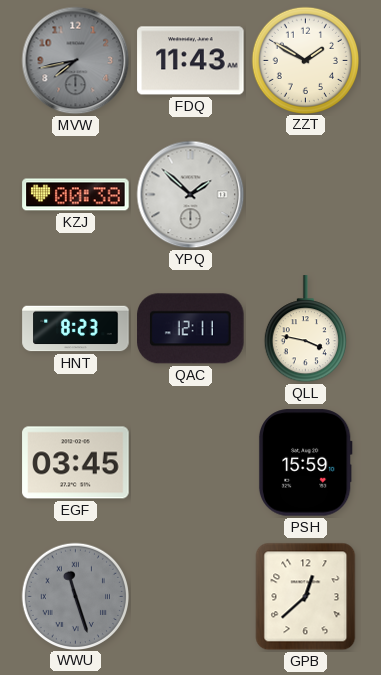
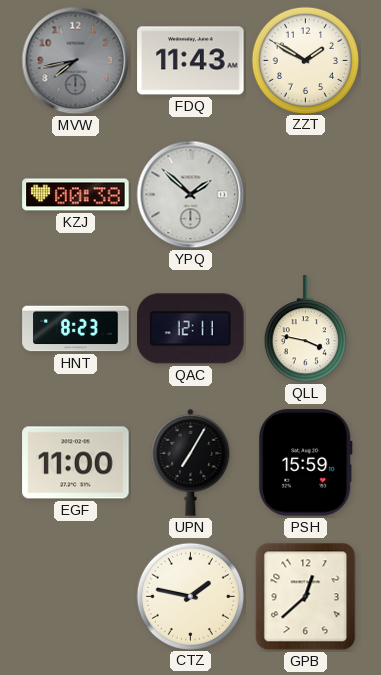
EGF: 03:45 -> 11:00 (76, 463)
UPN: none -> 7:05 (191, 462)
WWU: 11:27 -> none (75, 596)
CTZ: none -> 1:47 (190, 596)
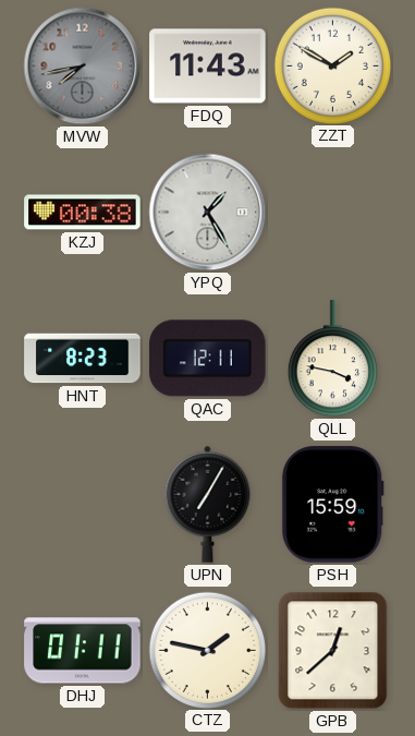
YPQ: 1:52 -> 1:25 (208, 213)
EGF: 11:00 -> none (76, 463)
DHJ: none -> 01:11 (83, 651)
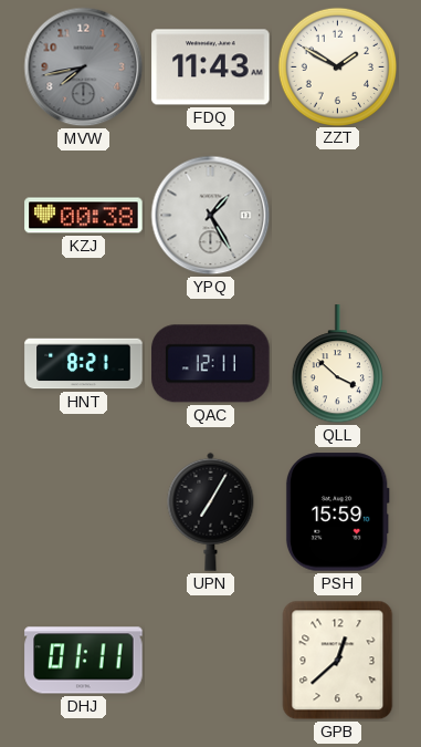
HNT: 8:23 -> 8:21 (84, 364)
QLL: 3:47 -> 3:52 (337, 364)
CTZ: 1:47 -> none (207, 650)
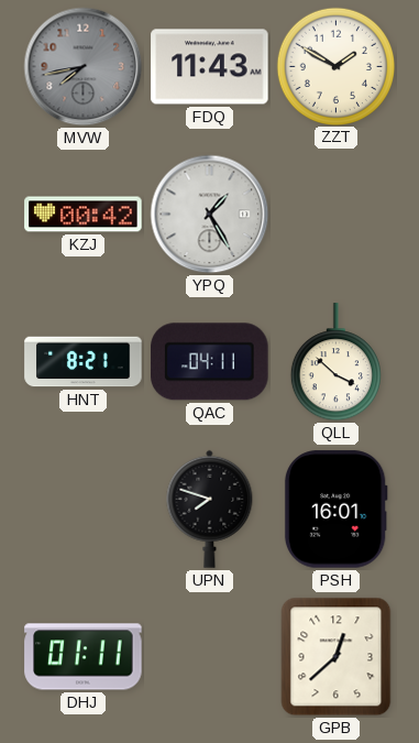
KZJ: 00:38 -> 00:42 (84, 215)
QAC: 12:11 -> 04:11 (210, 362)
UPN: 7:05 -> 7:48 (210, 509)
PSH: 15:59 -> 16:01 (335, 510)
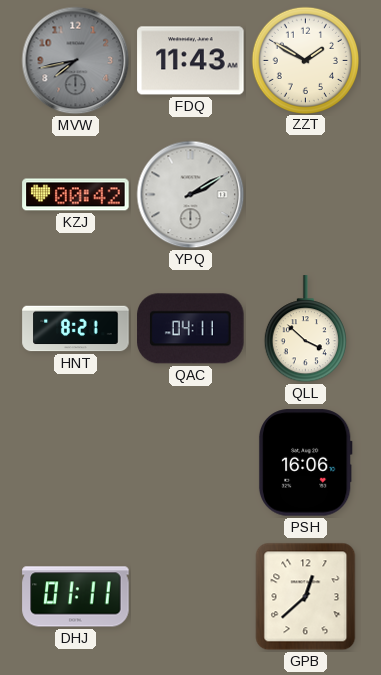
YPQ: 1:25 -> 2:10 (191, 195)
UPN: 7:48 -> none (210, 509)
PSH: 16:01 -> 16:06 (305, 463)
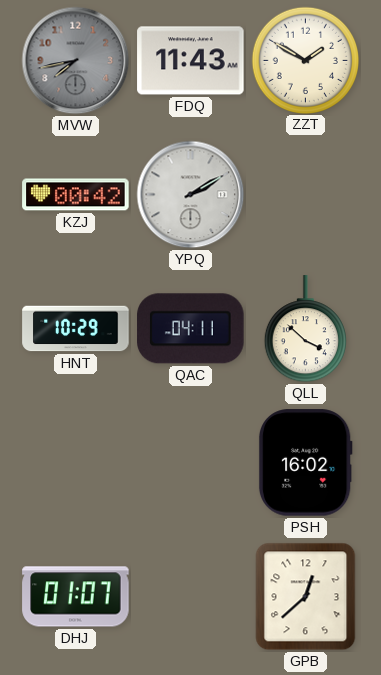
HNT: 8:21 -> 10:29 (76, 329)
PSH: 16:06 -> 16:02 (305, 463)
DHJ: 01:11 -> 01:07 (76, 597)
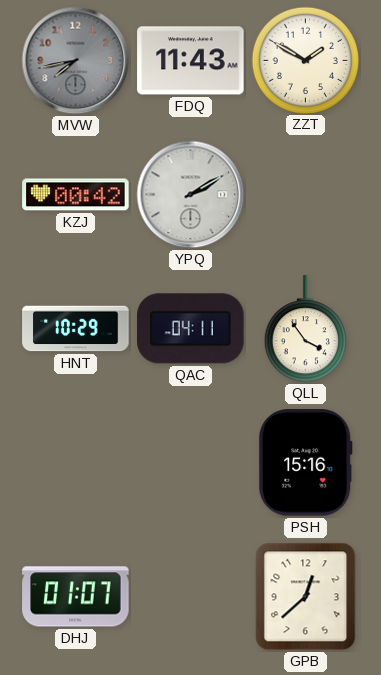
QLL: 3:52 -> 3:54 (305, 329)
PSH: 16:02 -> 15:16 (305, 463)
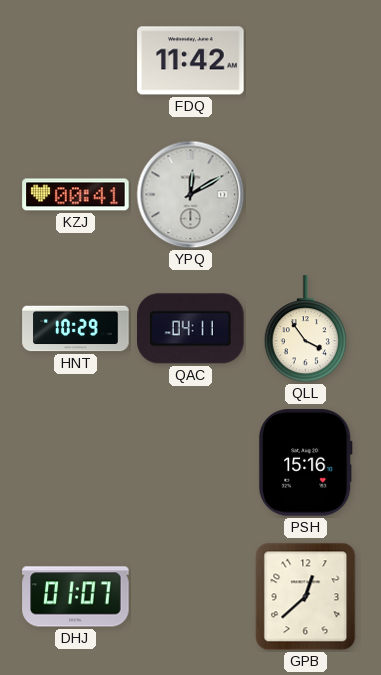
MVW: 7:43 -> none (76, 61)
FDQ: 11:43 -> 11:42 (191, 61)
ZZT: 1:50 -> none (305, 60)
KZJ: 00:42 -> 00:41 (76, 195)
YPQ: 2:10 -> 12:10 (191, 195)
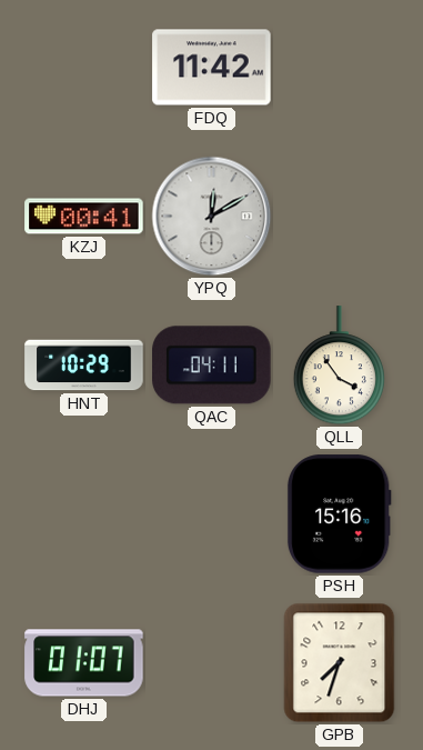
GPB: 12:38 -> 7:33 (340, 663)
